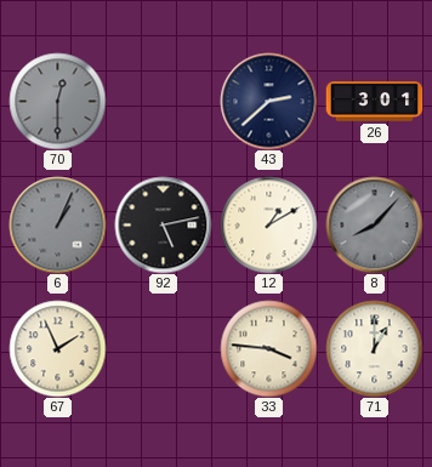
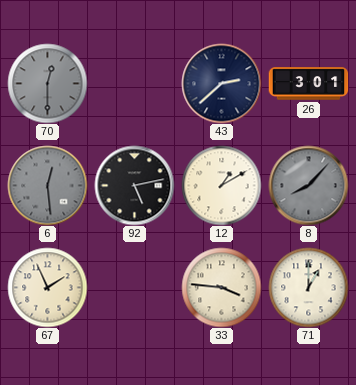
6: 1:04 -> 12:29 (47, 185)
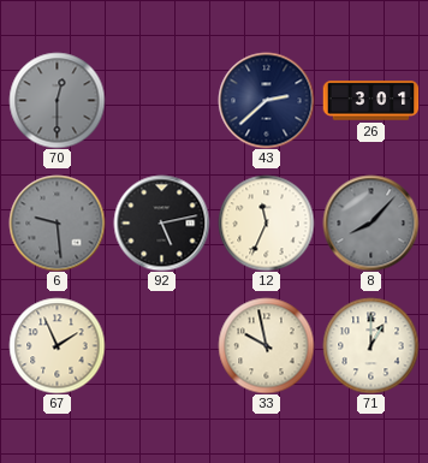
6: 12:29 -> 9:29 (57, 222)
12: 1:10 -> 11:34 (266, 222)
33: 3:46 -> 9:58 (266, 345)
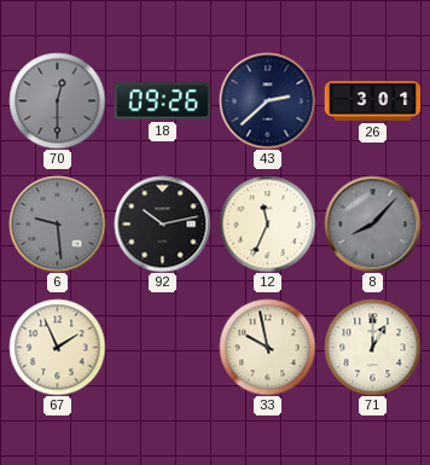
18: none -> 09:26 (162, 101)
92: 5:13 -> 10:13 (162, 223)
